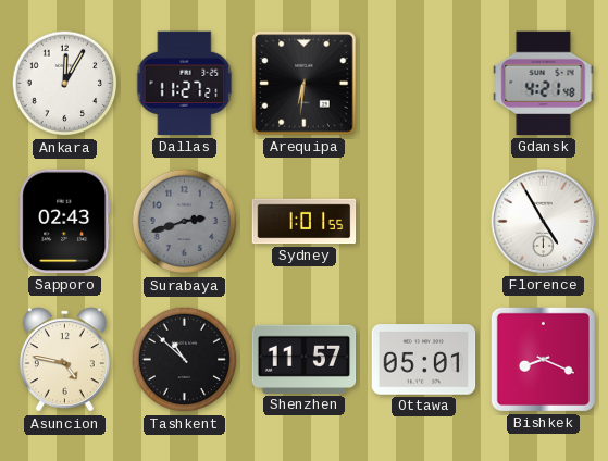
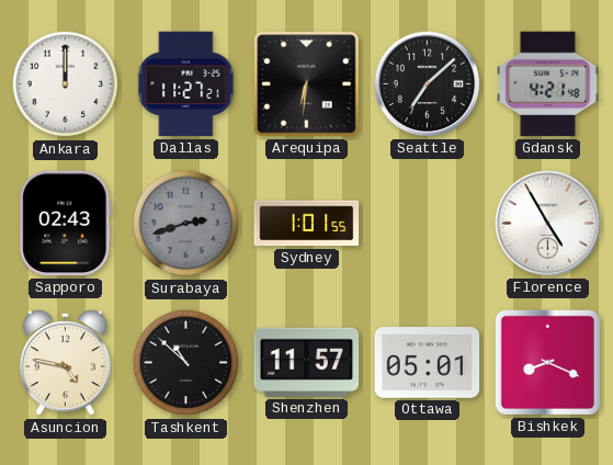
Ankara: 12:05 -> 12:00 (66, 84)
Seattle: none -> 7:08 (428, 84)
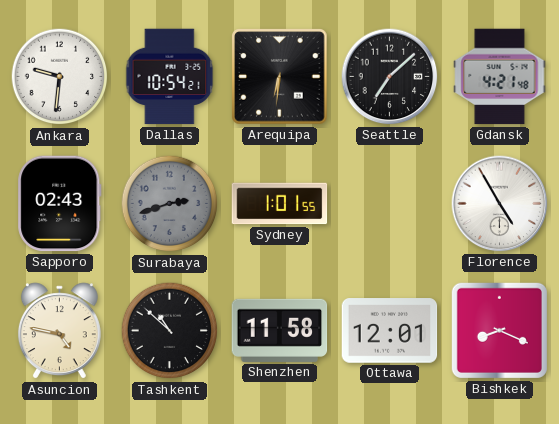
Ankara: 12:00 -> 9:31 (60, 77)
Dallas: 11:27 -> 10:54 (170, 77)
Shenzhen: 11:57 -> 11:58 (280, 330)
Ottawa: 05:01 -> 12:01 (390, 331)
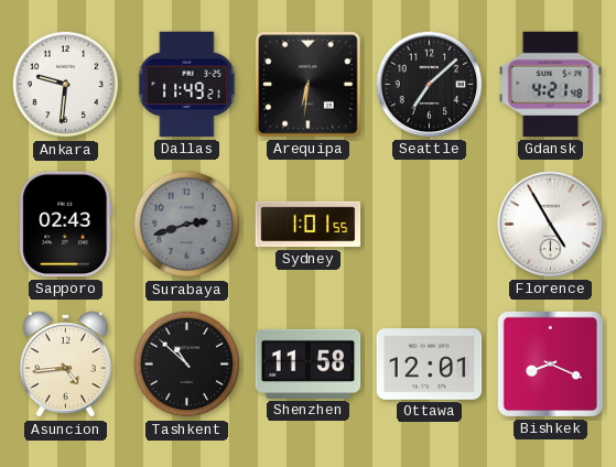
Dallas: 10:54 -> 11:49 (187, 85)
Asuncion: 4:47 -> 4:44 (65, 365)
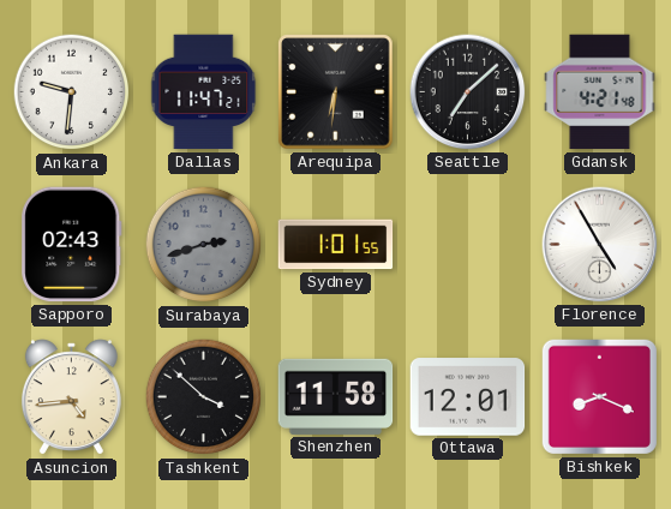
Dallas: 11:49 -> 11:47 (204, 92)
Tashkent: 10:52 -> 3:52 (204, 397)
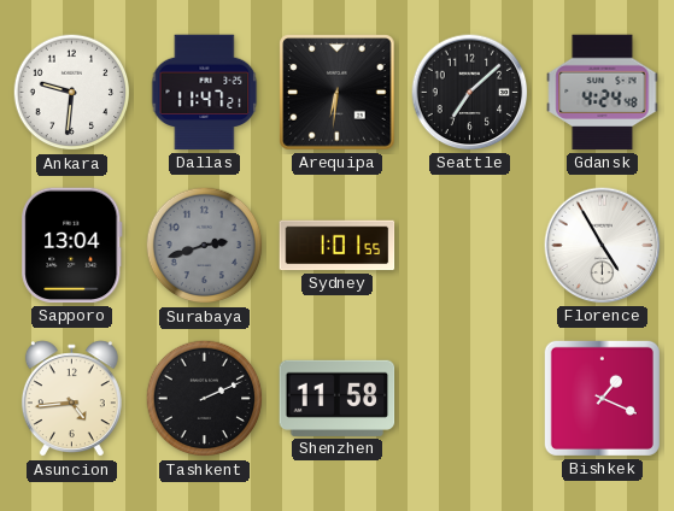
Gdansk: 4:21 -> 4:24 (603, 93)
Sapporo: 02:43 -> 13:04 (72, 246)
Tashkent: 3:52 -> 2:11 (205, 399)
Ottawa: 12:01 -> none (468, 397)
Bishkek: 8:19 -> 1:19 (602, 398)
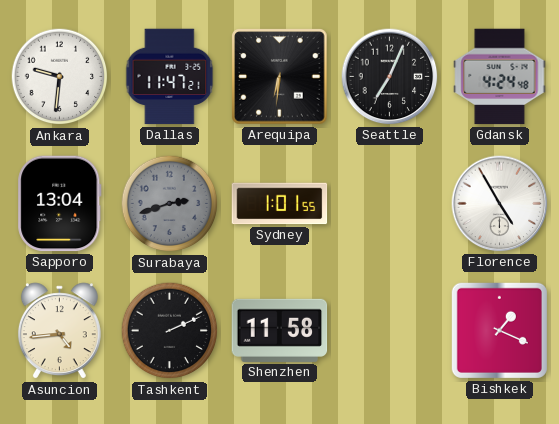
Seattle: 7:08 -> 7:04 (390, 77)
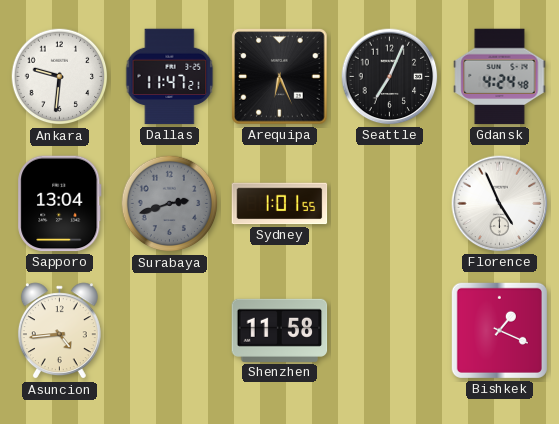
Arequipa: 6:31 -> 6:26 (280, 77)
Florence: 4:55 -> 4:56 (500, 204)
Tashkent: 2:11 -> none (170, 331)
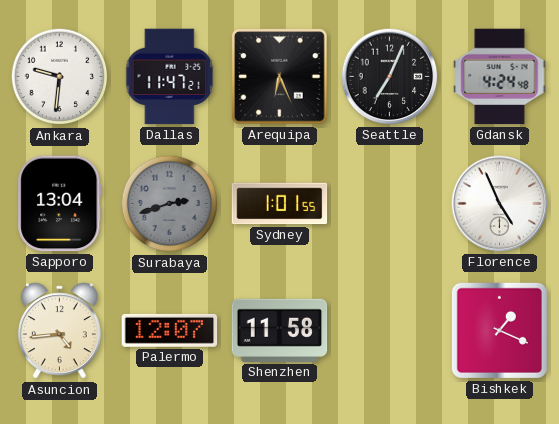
Palermo: none -> 12:07 (170, 330)
